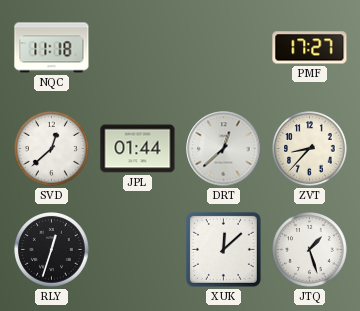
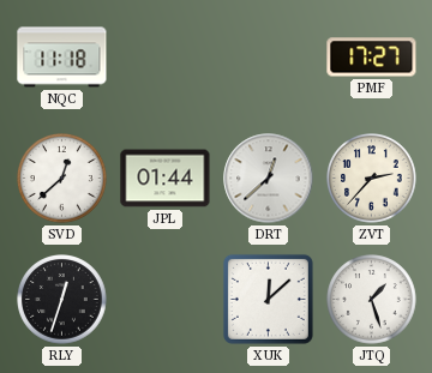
ZVT: 8:37 -> 2:37 (372, 179)
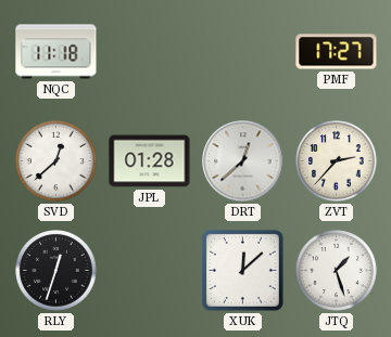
JPL: 01:44 -> 01:28 (150, 161)
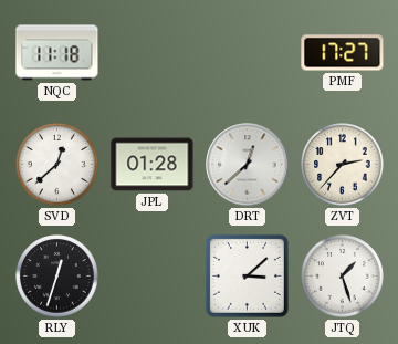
XUK: 12:08 -> 3:08 (247, 275)
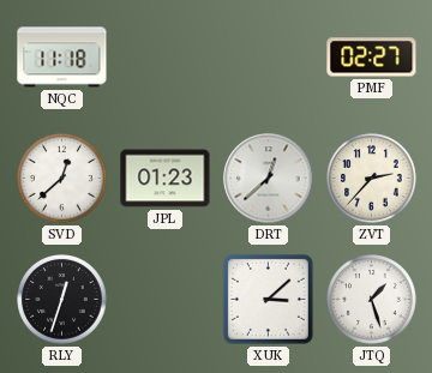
PMF: 17:27 -> 02:27 (372, 58)
JPL: 01:28 -> 01:23 (166, 179)
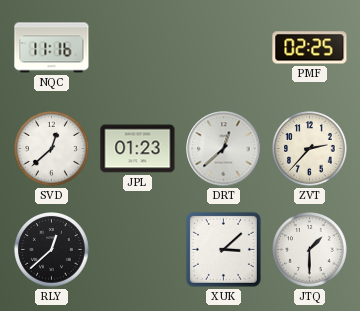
NQC: 11:18 -> 11:16 (52, 48)
PMF: 02:27 -> 02:25 (310, 48)
RLY: 12:33 -> 12:38 (52, 250)
JTQ: 1:27 -> 1:30 (310, 250)
